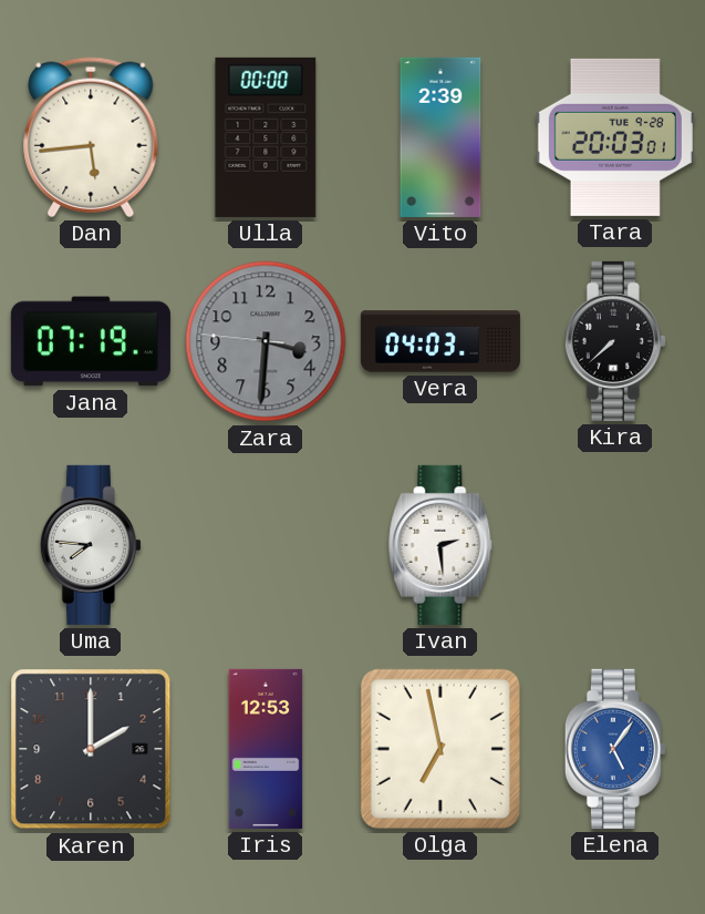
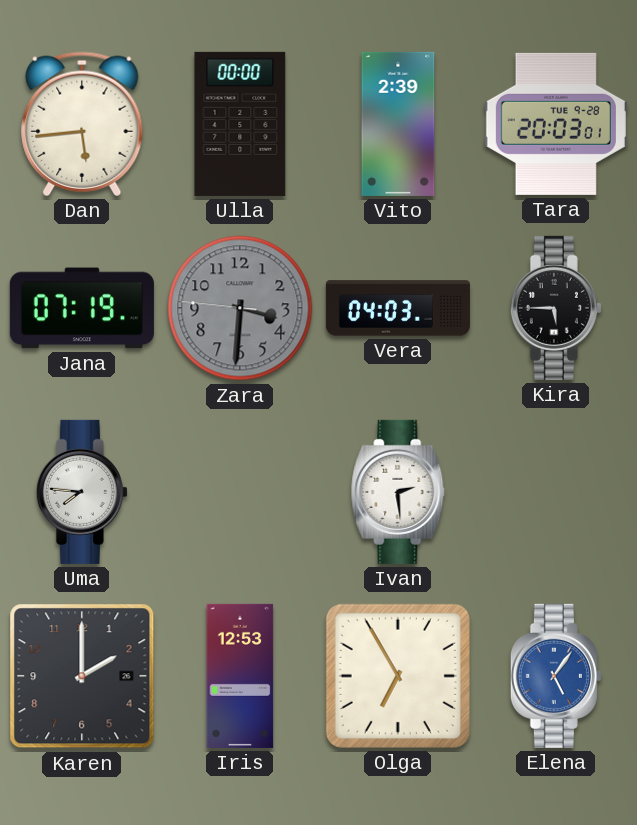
Kira: 7:38 -> 5:45 (556, 308)
Olga: 6:58 -> 6:55 (398, 676)
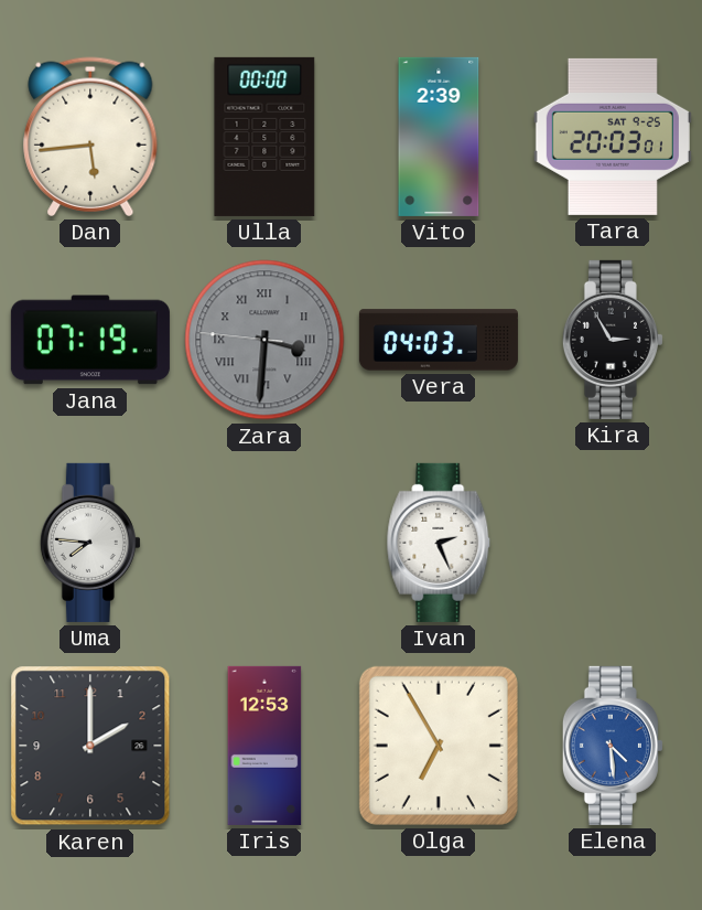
Tara date: TUE 9-28 -> SAT 9-25 (613, 137)
Zara numerals: Arabic -> Roman (264, 340)
Kira: 5:45 -> 2:55 (613, 340)
Ivan: 2:29 -> 2:26 (439, 543)
Elena: 5:06 -> 4:29 (613, 746)
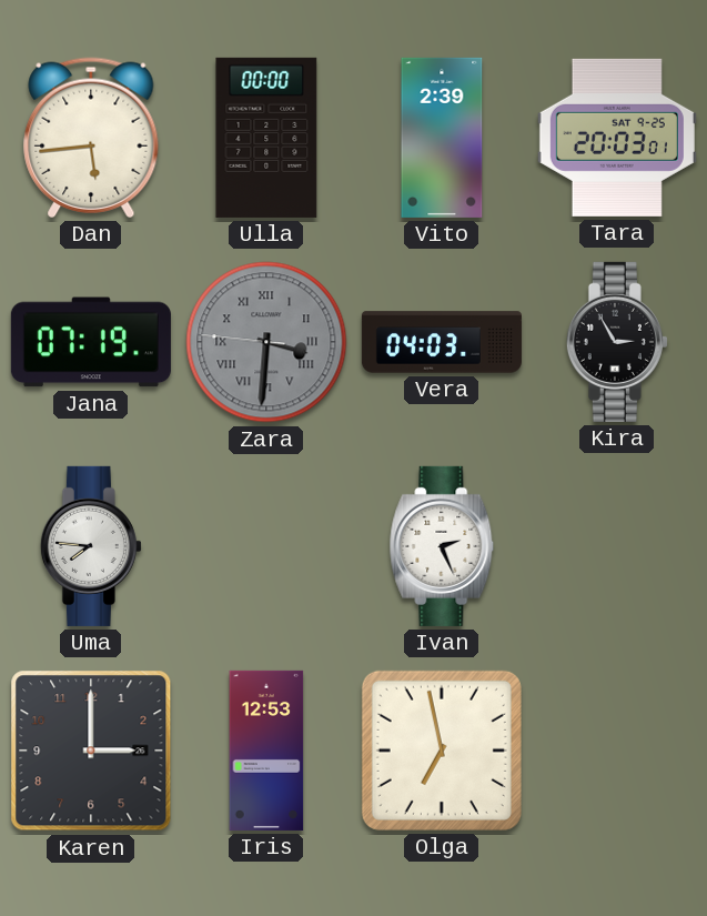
Karen: 2:00 -> 3:00 (91, 751)
Olga: 6:55 -> 6:58 (442, 751)
Elena: 4:29 -> none (613, 746)
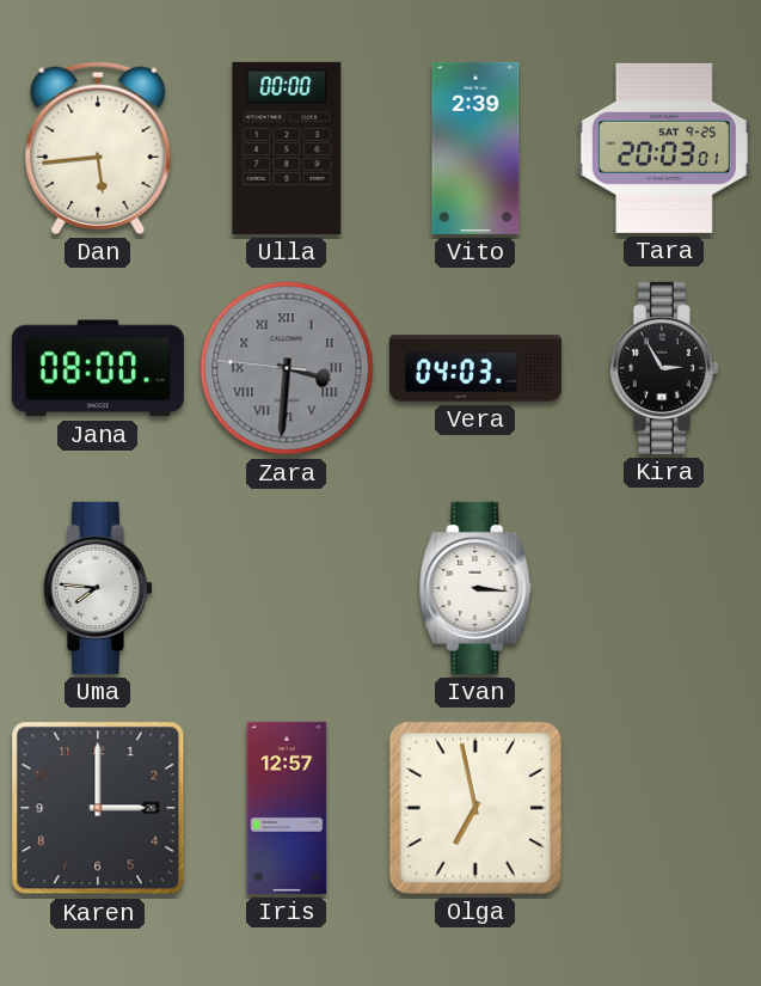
Jana: 07:19 -> 08:00 (98, 368)
Ivan: 2:26 -> 3:16 (475, 588)
Iris: 12:53 -> 12:57 (287, 808)
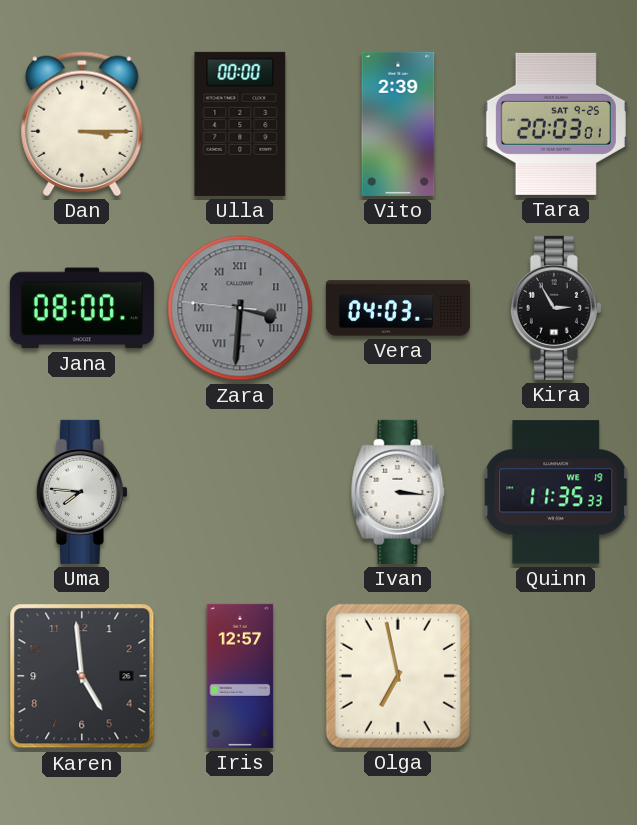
Dan: 5:44 -> 3:15 (82, 124)
Quinn: none -> 11:35 (556, 492)
Karen: 3:00 -> 4:59 (82, 676)
